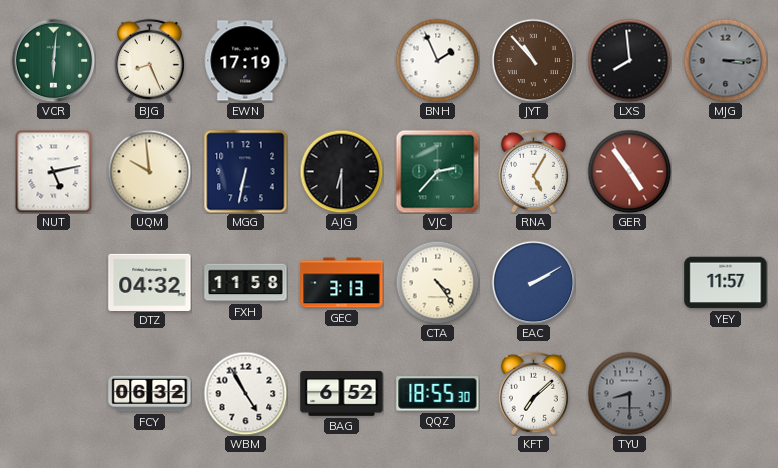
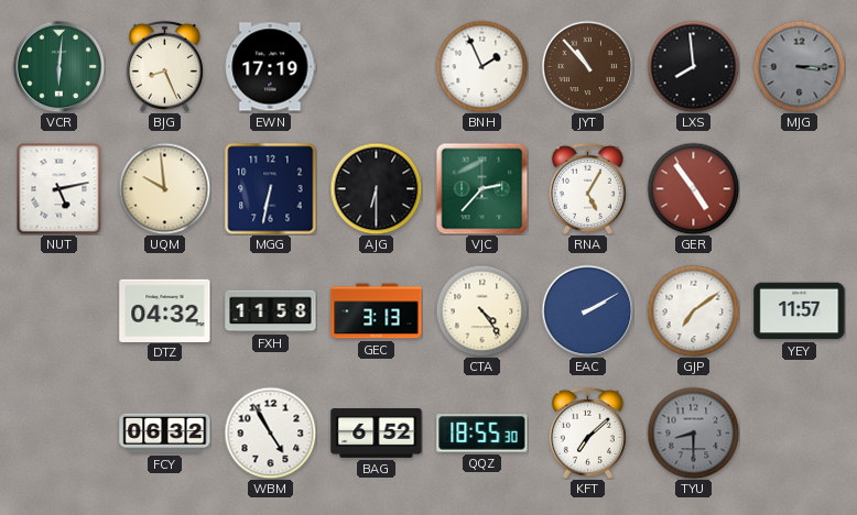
GJP: none -> 7:09 (693, 310)
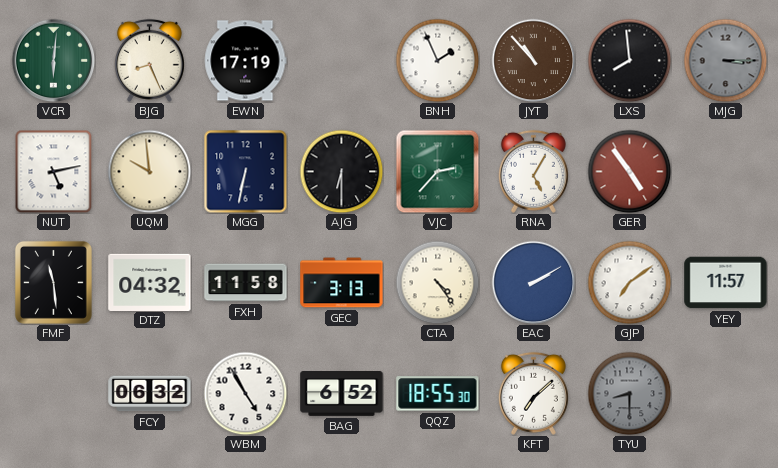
FMF: none -> 11:29 (53, 282)
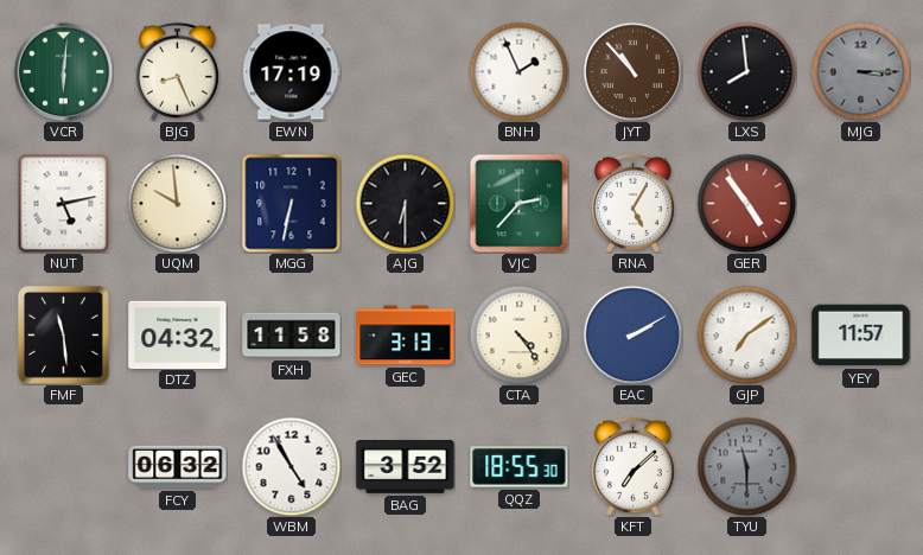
BAG: 6:52 -> 3:52 (406, 467)
TYU: 8:30 -> 11:30 (746, 466)
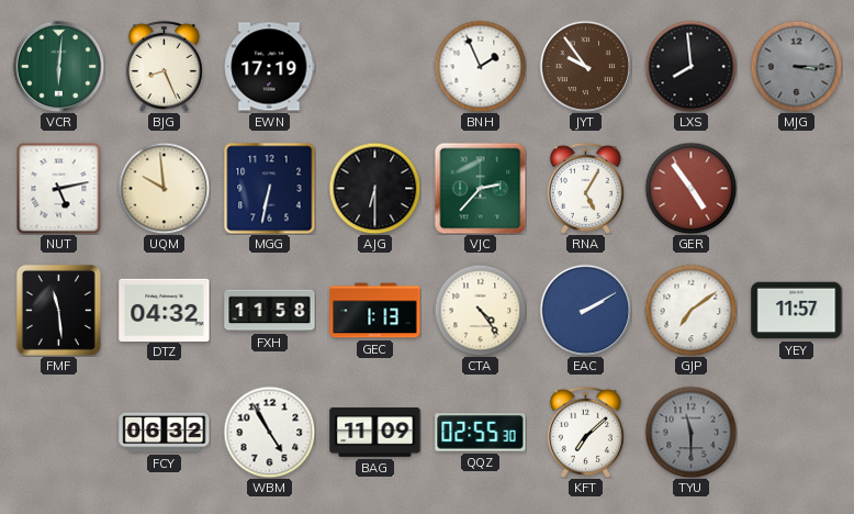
JYT: 10:53 -> 9:54 (585, 66)
GEC: 3:13 -> 1:13 (375, 311)
BAG: 3:52 -> 11:09 (375, 433)
QQZ: 18:55 -> 02:55 (481, 433)
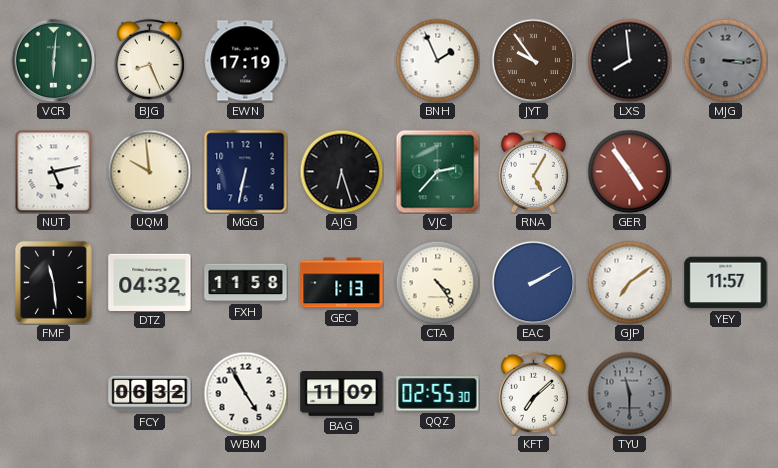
AJG: 6:30 -> 6:27 (341, 171)
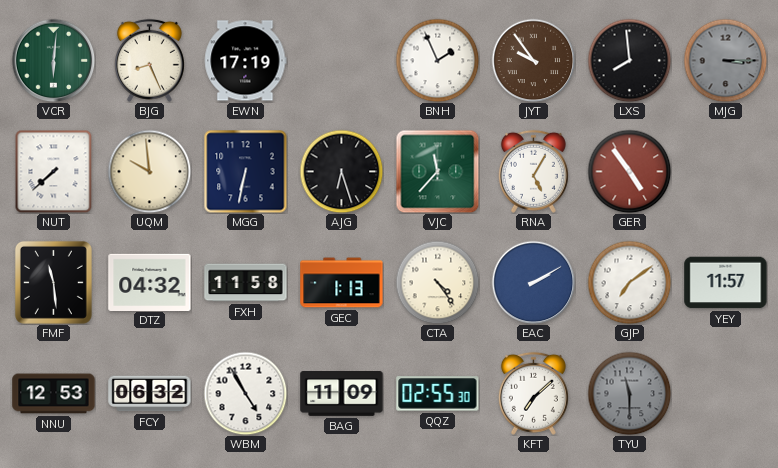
NUT: 5:13 -> 7:38 (54, 171)
VJC: 2:37 -> 11:37 (437, 171)
NNU: none -> 12:53 (54, 394)
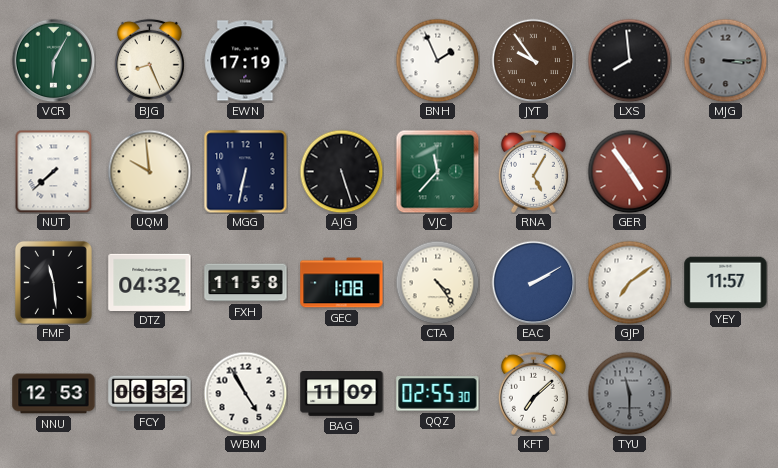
VCR: 6:01 -> 6:05 (53, 60)
AJG: 6:27 -> 5:27 (341, 171)
GEC: 1:13 -> 1:08 (342, 283)
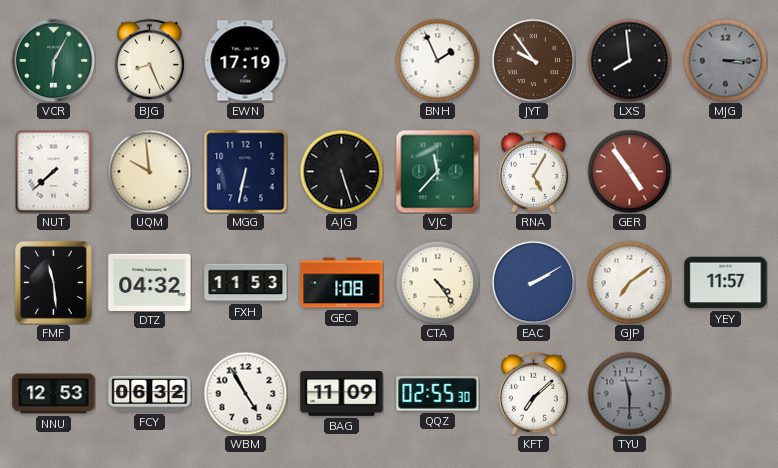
FXH: 11:58 -> 11:53 (246, 283)
